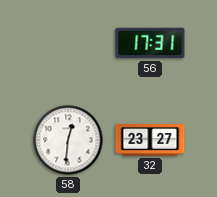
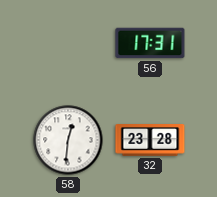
32: 23:27 -> 23:28 (150, 140)
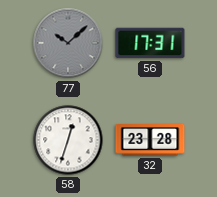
77: none -> 10:08 (68, 43)
58: 12:31 -> 12:33 (68, 140)
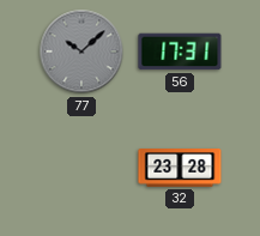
58: 12:33 -> none (68, 140)
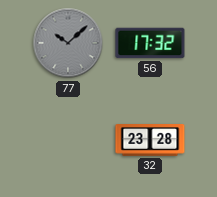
56: 17:31 -> 17:32 (150, 43)
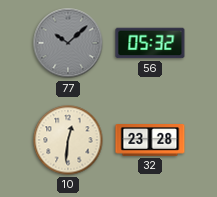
56: 17:32 -> 05:32 (150, 43)
10: none -> 12:31 (68, 140)
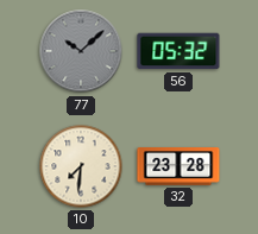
10: 12:31 -> 7:31 (81, 166)
